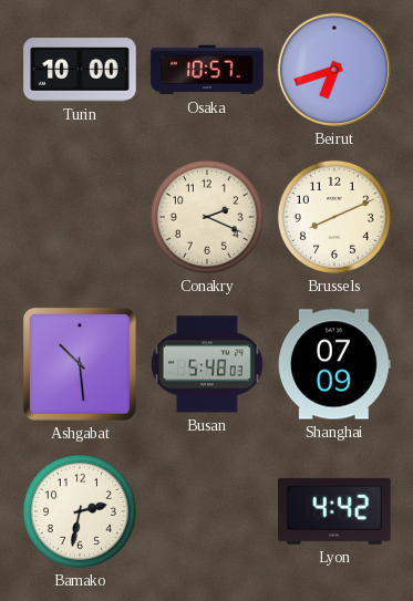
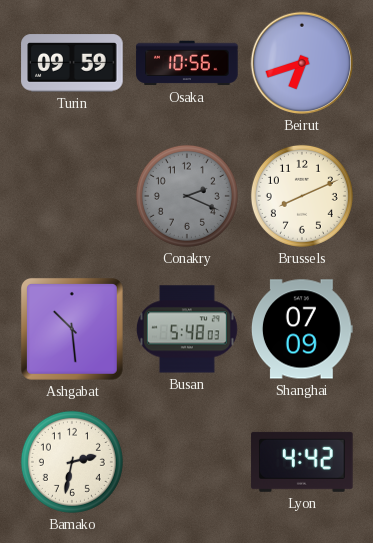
Turin: 10:00 -> 09:59 (72, 63)
Osaka: 10:57 -> 10:56 (187, 63)
Conakry dial: cream -> grey (187, 196)
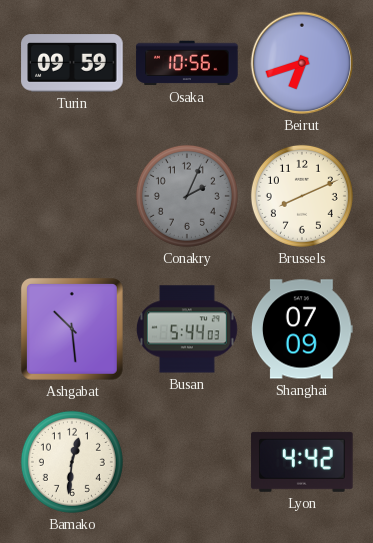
Conakry: 2:19 -> 2:04 (187, 196)
Busan: 5:48 -> 5:44 (187, 329)
Bamako: 2:32 -> 12:31 (72, 462)
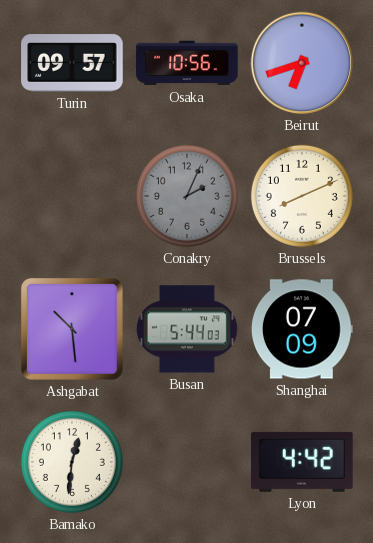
Turin: 09:59 -> 09:57 (72, 63)
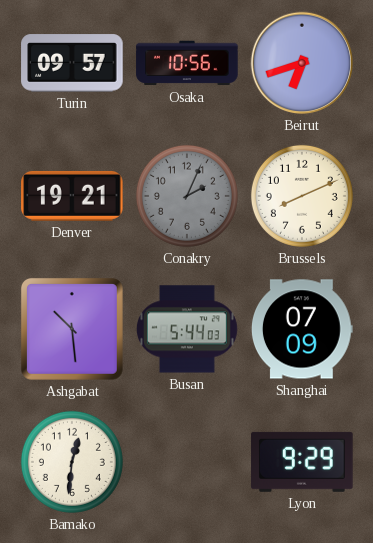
Denver: none -> 19:21 (72, 196)
Lyon: 4:42 -> 9:29 (302, 462)
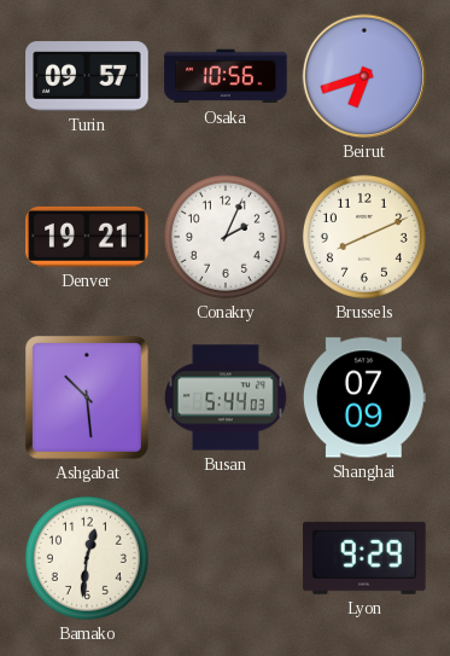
Conakry dial: grey -> white (226, 237)
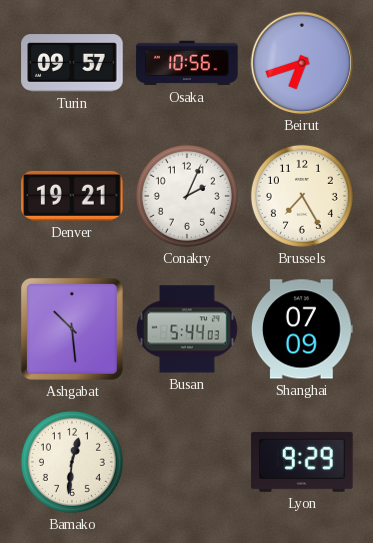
Brussels: 8:11 -> 7:25 (302, 196)
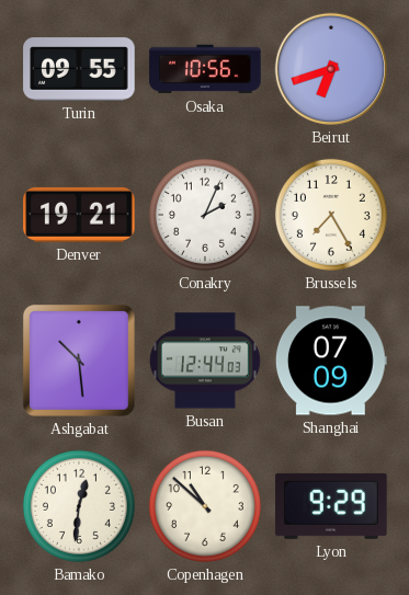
Turin: 09:57 -> 09:55 (79, 69)
Busan: 5:44 -> 12:44 (205, 361)
Copenhagen: none -> 10:52 (205, 506)
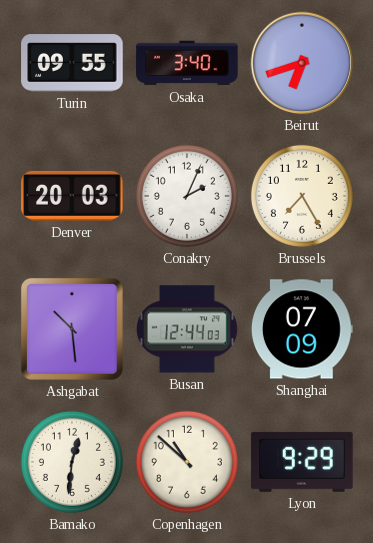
Osaka: 10:56 -> 3:40 (187, 63)
Denver: 19:21 -> 20:03 (72, 196)
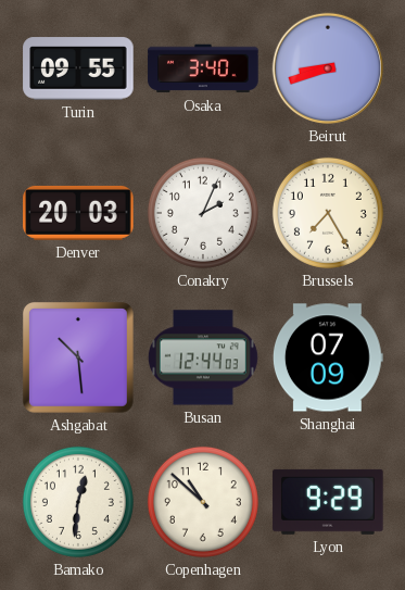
Beirut: 6:42 -> 8:42 (328, 68)
